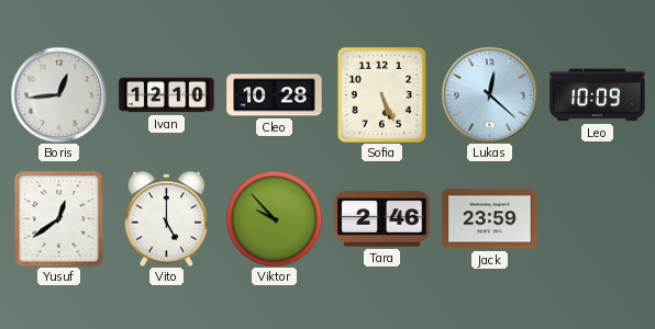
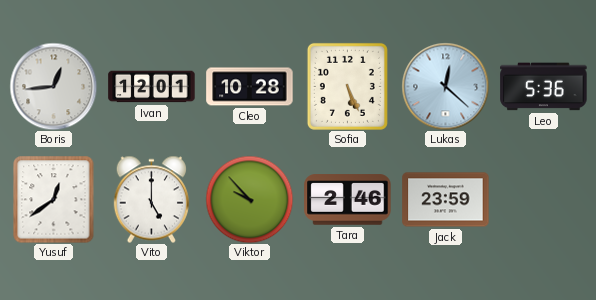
Ivan: 12:10 -> 12:01 (152, 87)
Leo: 10:09 -> 5:36 (544, 87)
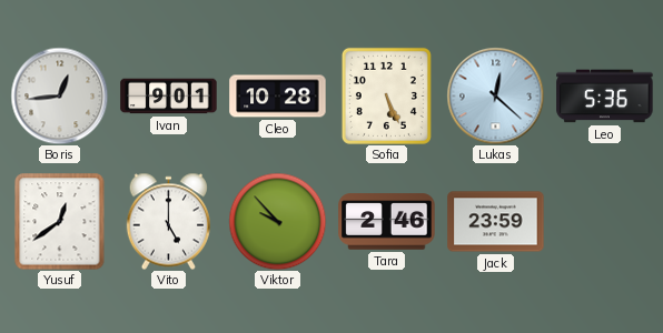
Ivan: 12:01 -> 9:01 (169, 97)
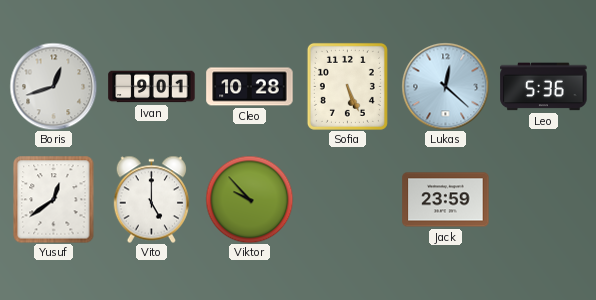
Boris: 12:44 -> 12:42 (53, 86)
Tara: 2:46 -> none (387, 222)
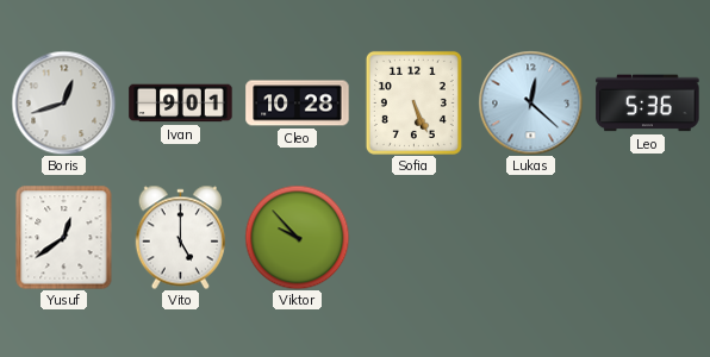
Jack: 23:59 -> none (446, 200)
